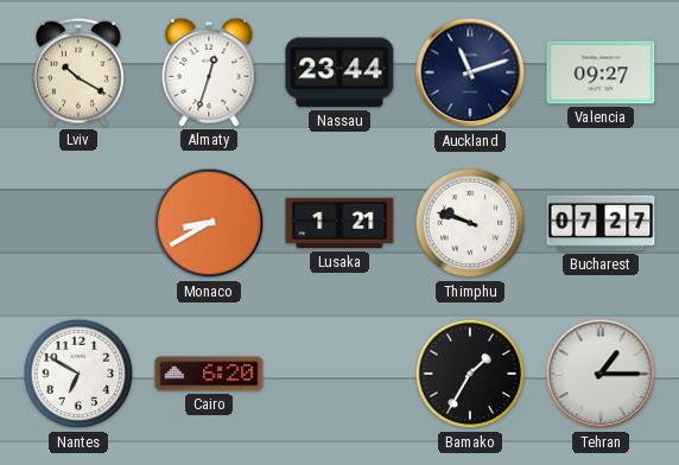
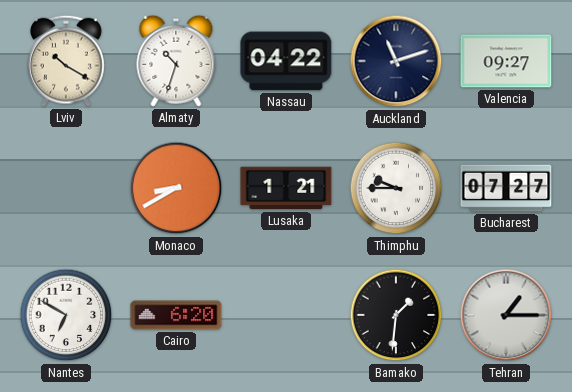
Almaty: 12:33 -> 10:33 (176, 61)
Nassau: 23:44 -> 04:22 (286, 61)
Thimphu: 9:48 -> 9:45 (396, 188)
Bamako: 1:35 -> 1:31 (396, 315)
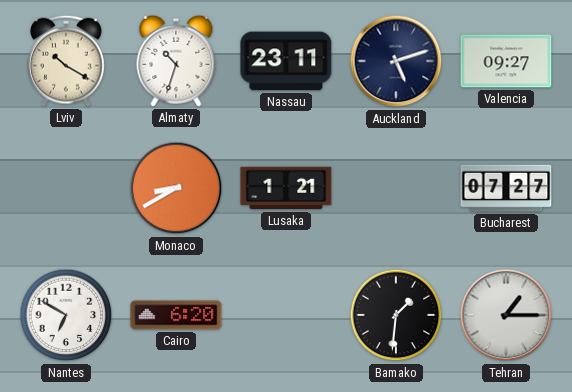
Nassau: 04:22 -> 23:11 (286, 61)
Auckland: 11:12 -> 5:12 (396, 61)
Thimphu: 9:45 -> none (396, 188)
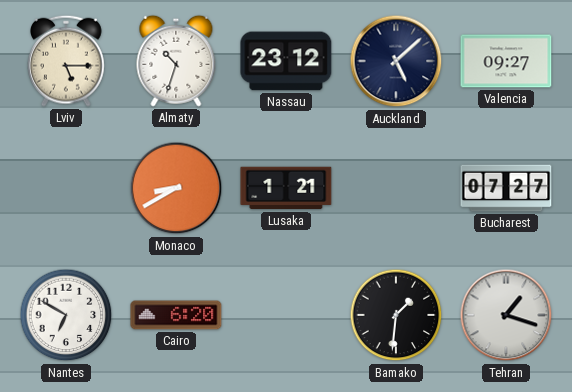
Lviv: 10:20 -> 5:15 (67, 61)
Nassau: 23:11 -> 23:12 (286, 61)
Auckland: 5:12 -> 5:08 (396, 61)
Tehran: 1:15 -> 1:18 (506, 315)
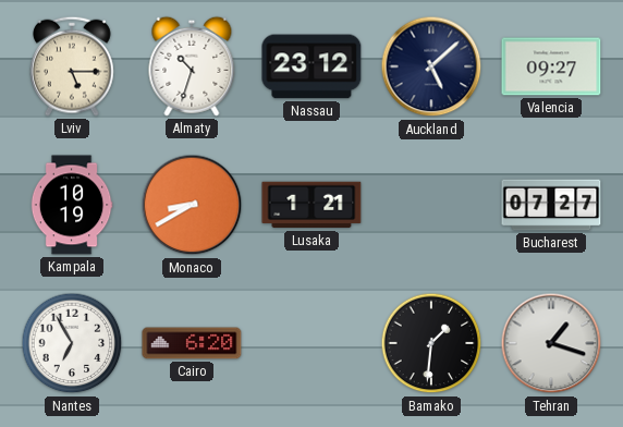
Kampala: none -> 10:19 (72, 205)
Nantes: 6:50 -> 6:55 (72, 343)
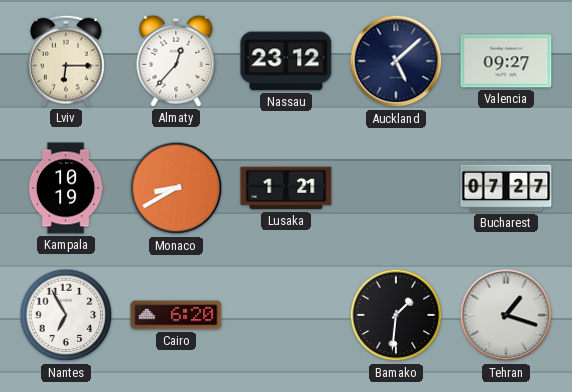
Lviv: 5:15 -> 6:15 (67, 61)
Almaty: 10:33 -> 12:37 (176, 61)
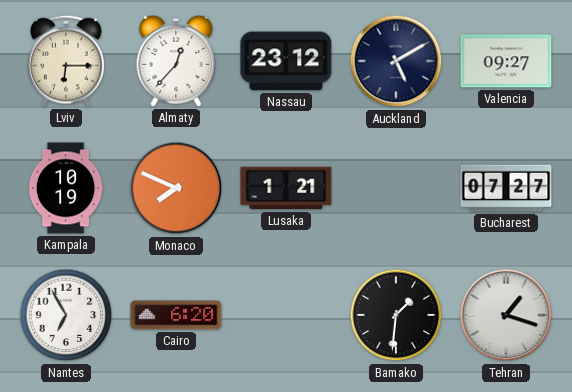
Auckland: 5:08 -> 5:10 (396, 61)
Monaco: 8:40 -> 7:49 (176, 188)
